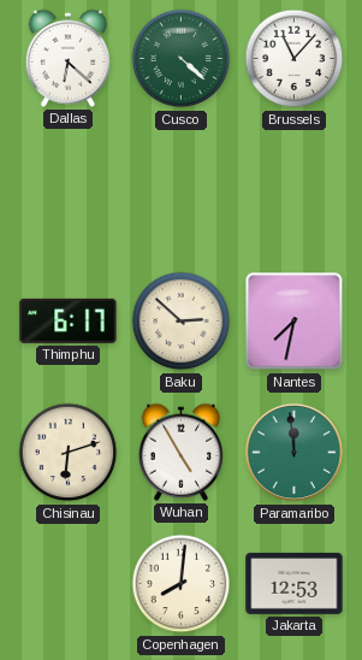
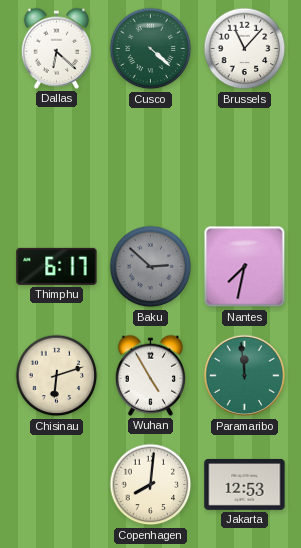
Baku dial: cream -> grey (151, 267)
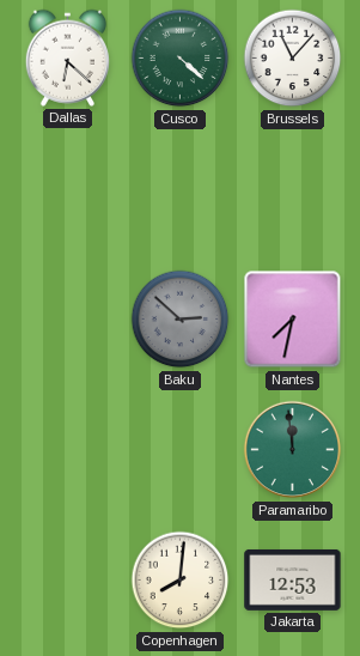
Thimphu: 6:17 -> none (57, 266)
Chisinau: 6:12 -> none (57, 376)
Wuhan: 4:55 -> none (150, 375)
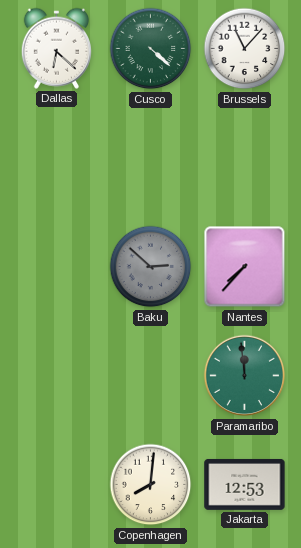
Nantes: 7:32 -> 7:37 (245, 267)
